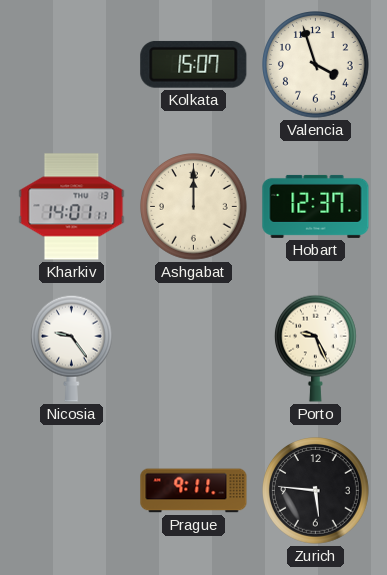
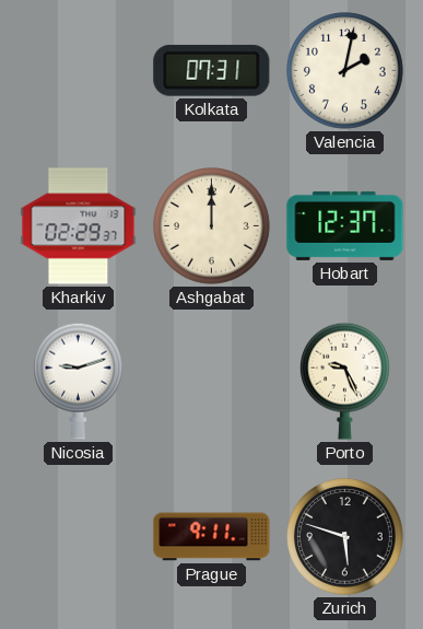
Kolkata: 15:07 -> 07:31 (212, 70)
Valencia: 3:57 -> 2:02 (345, 71)
Kharkiv: 14:01 -> 02:29 (79, 226)
Nicosia: 9:24 -> 9:12 (78, 381)
Zurich: 5:46 -> 5:48 (345, 537)
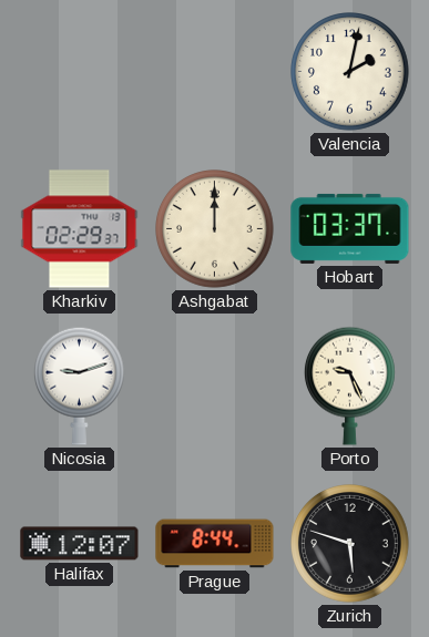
Kolkata: 07:31 -> none (212, 70)
Hobart: 12:37 -> 03:37 (350, 228)
Halifax: none -> 12:07 (80, 544)
Prague: 9:11 -> 8:44 (215, 544)
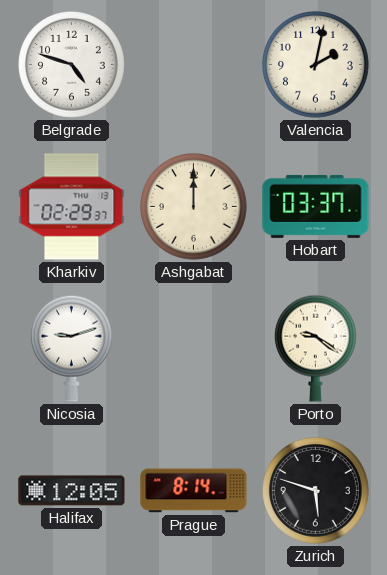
Belgrade: none -> 4:48 (72, 65)
Porto: 9:26 -> 9:21 (315, 348)
Halifax: 12:07 -> 12:05 (72, 491)
Prague: 8:44 -> 8:14 (194, 491)
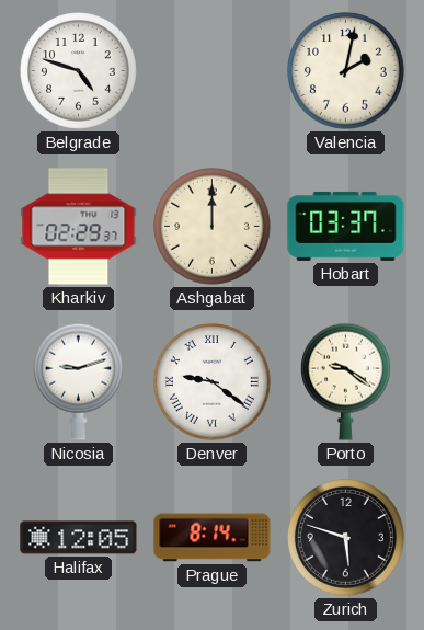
Denver: none -> 9:21 (213, 382)
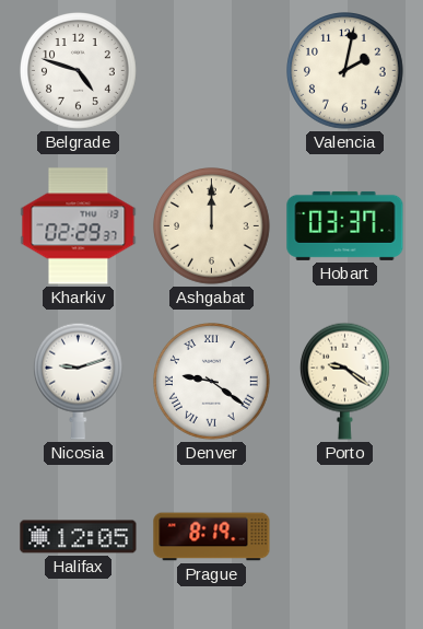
Prague: 8:14 -> 8:19 (212, 537)
Zurich: 5:48 -> none (346, 538)
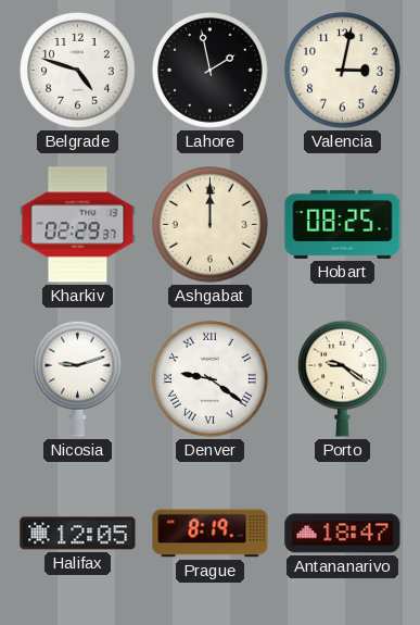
Lahore: none -> 1:58 (211, 71)
Valencia: 2:02 -> 3:02 (343, 71)
Hobart: 03:37 -> 08:25 (343, 224)
Antananarivo: none -> 18:47 (343, 534)
